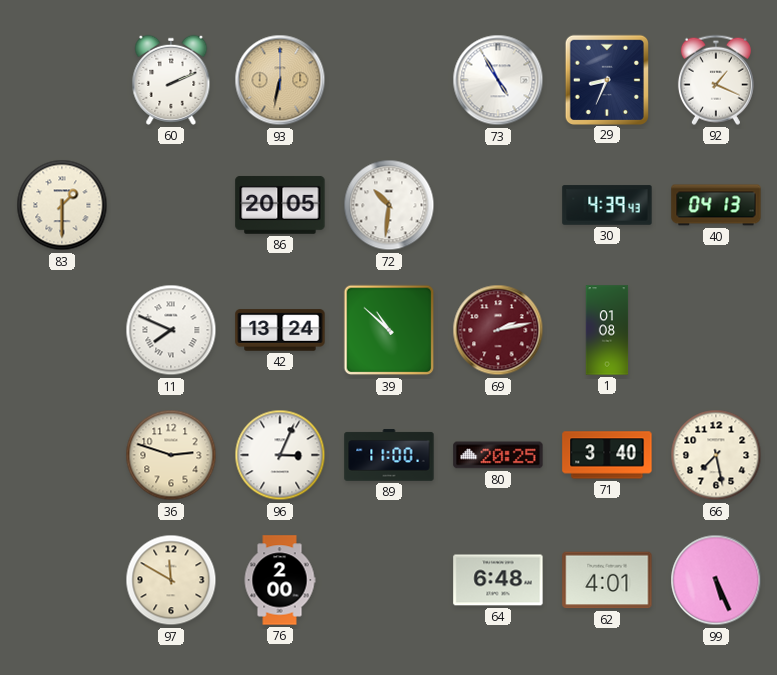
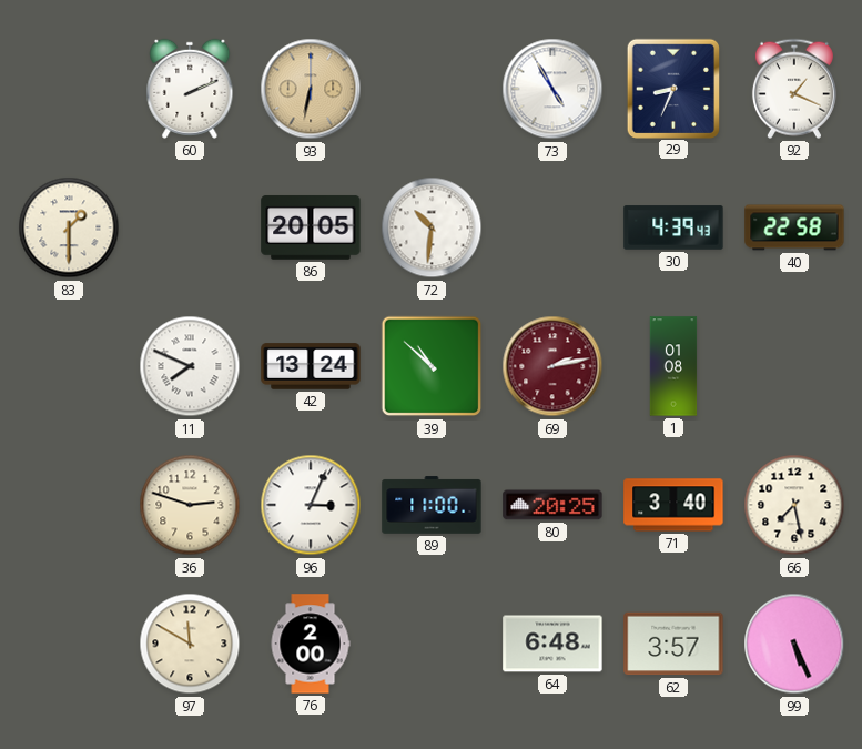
40: 04:13 -> 22:58 (794, 227)
62: 4:01 -> 3:57 (673, 644)
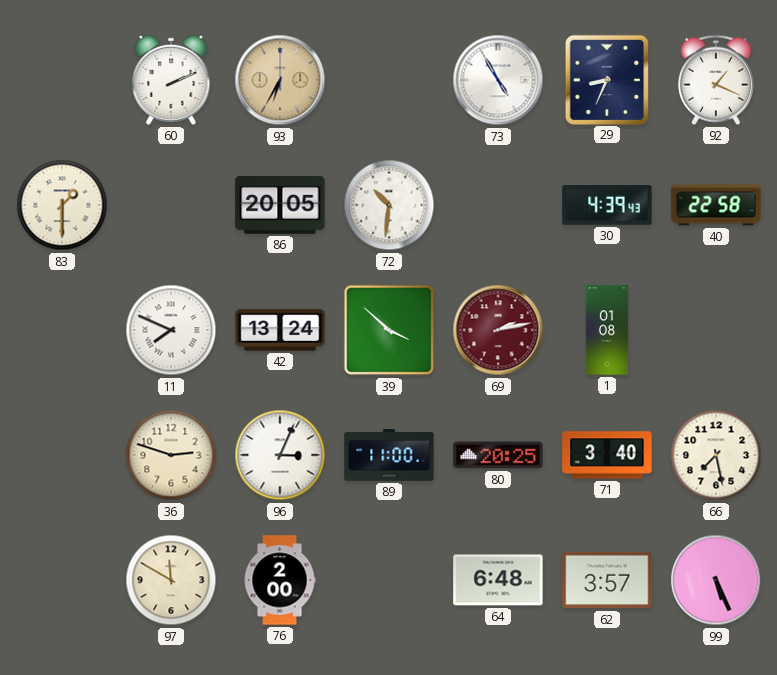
93: 6:32 -> 6:35 (280, 80)
39: 10:52 -> 3:52 (389, 330)
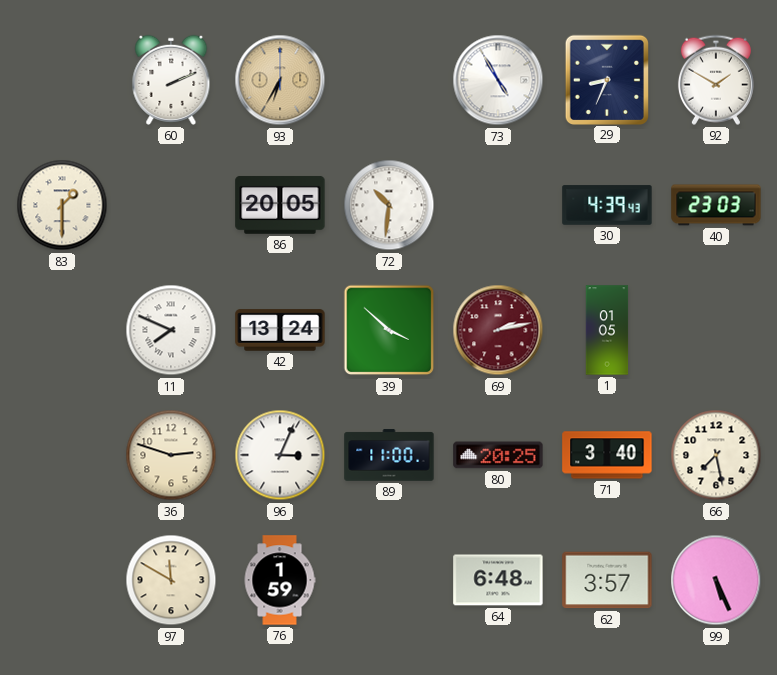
92: 1:19 -> 1:50 (716, 80)
40: 22:58 -> 23:03 (716, 205)
1: 01:08 -> 01:05 (607, 330)
76: 2:00 -> 1:59 (280, 580)
